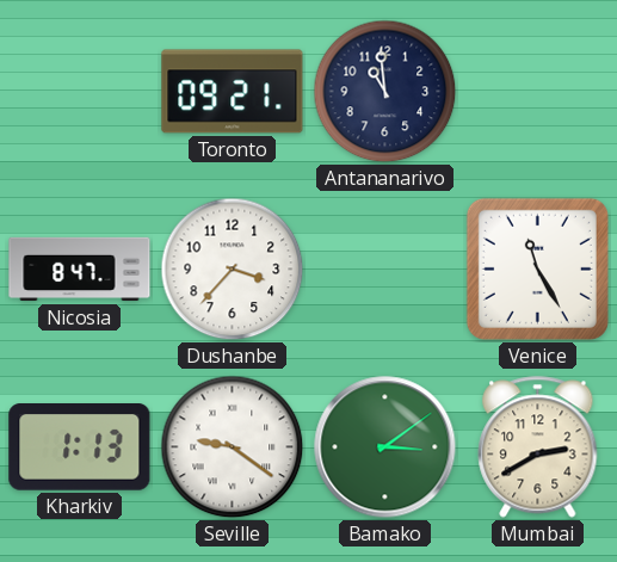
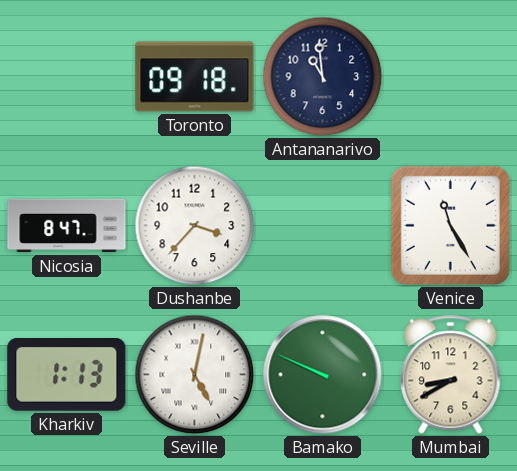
Toronto: 09:21 -> 09:18 (195, 77)
Seville: 9:21 -> 5:02 (195, 375)
Bamako: 3:09 -> 9:49 (323, 375)
Mumbai: 2:40 -> 8:40 (451, 375)
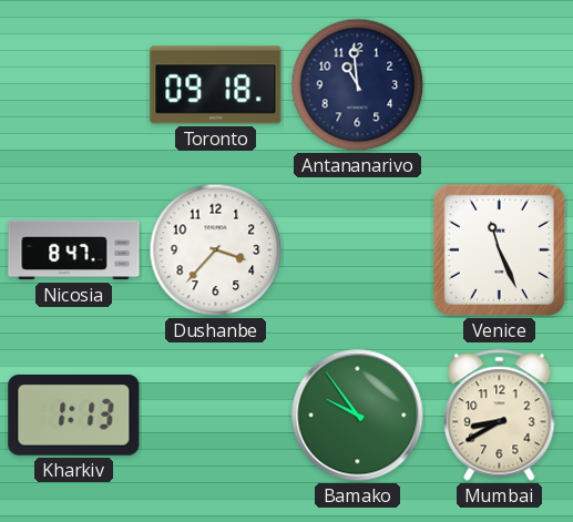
Venice: 11:25 -> 11:26 (499, 249)
Seville: 5:02 -> none (195, 375)
Bamako: 9:49 -> 9:54 (358, 416)
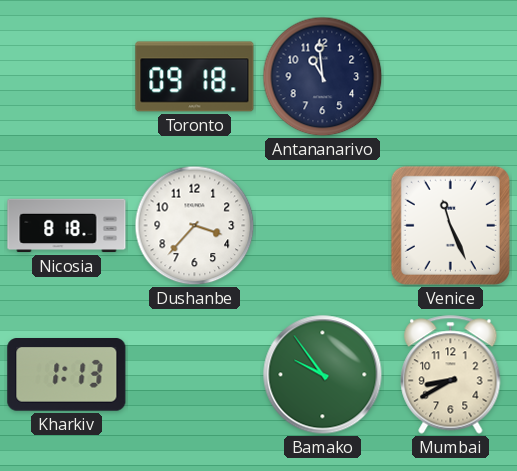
Nicosia: 8:47 -> 8:18 (67, 226)
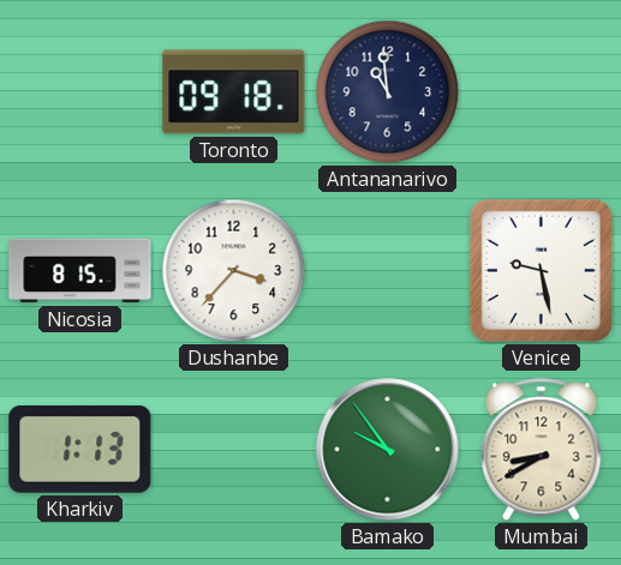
Nicosia: 8:18 -> 8:15 (80, 271)
Venice: 11:26 -> 9:28 (541, 270)
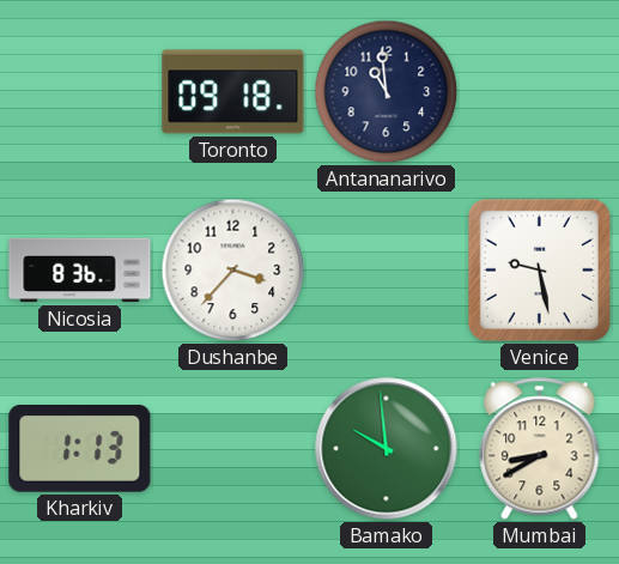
Nicosia: 8:15 -> 8:36 (80, 271)
Bamako: 9:54 -> 9:59 (387, 449)
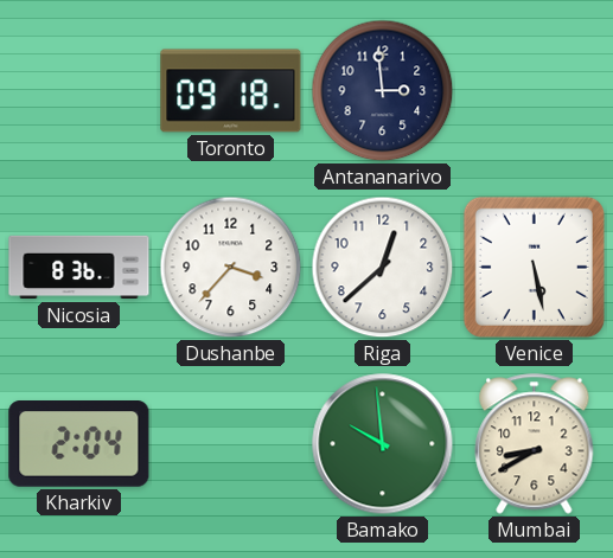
Antananarivo: 10:59 -> 2:59 (383, 91)
Riga: none -> 12:38 (383, 268)
Venice: 9:28 -> 5:28 (534, 267)
Kharkiv: 1:13 -> 2:04 (79, 444)
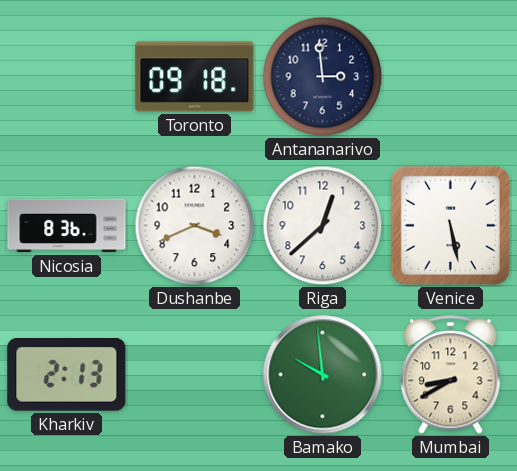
Dushanbe: 3:37 -> 3:41 (195, 226)
Kharkiv: 2:04 -> 2:13 (67, 375)
